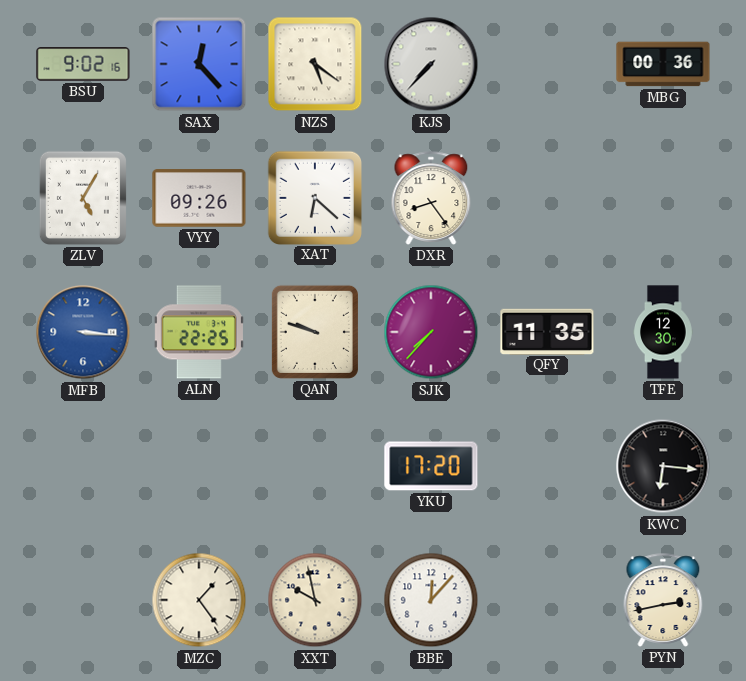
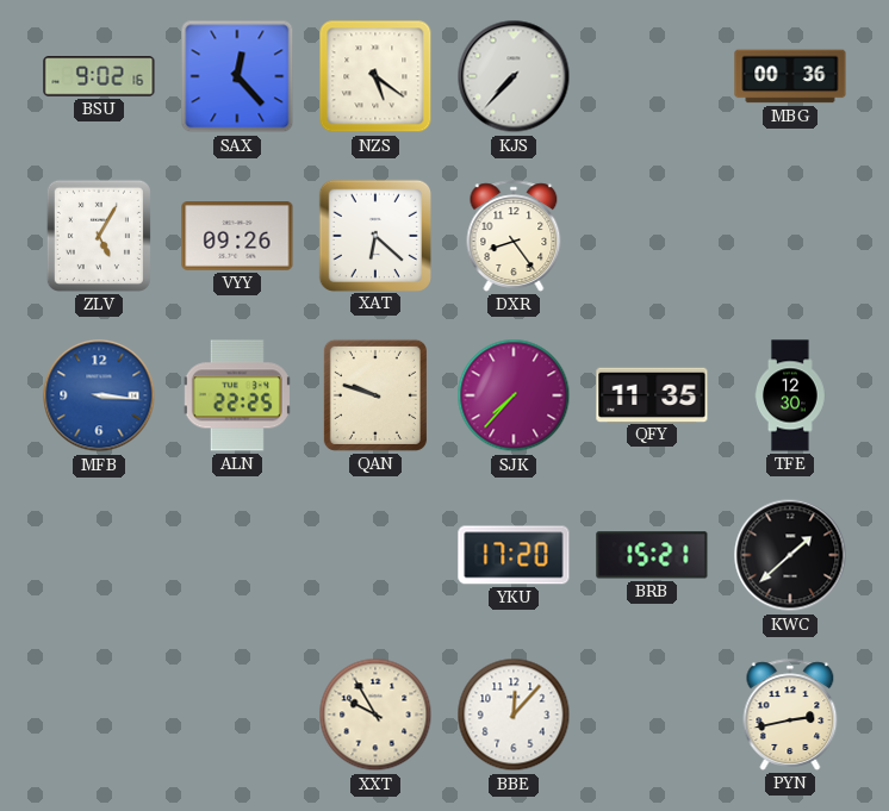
BRB: none -> 15:21 (652, 555)
KWC: 6:16 -> 1:38 (790, 555)
MZC: 1:24 -> none (199, 600)
XXT: 9:58 -> 9:55 (375, 715)
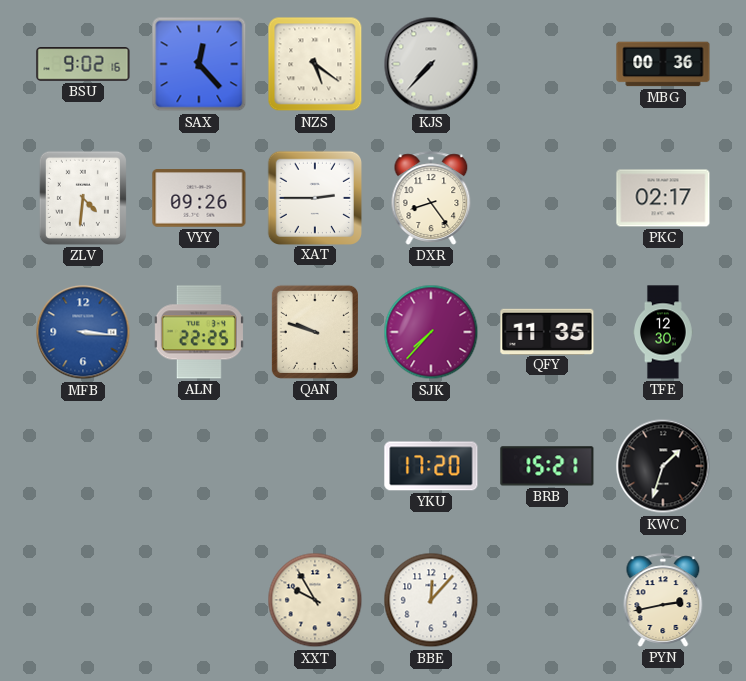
ZLV: 5:05 -> 4:31 (83, 198)
XAT: 6:22 -> 2:45 (314, 197)
PKC: none -> 02:17 (663, 198)
KWC: 1:38 -> 1:33 (663, 466)
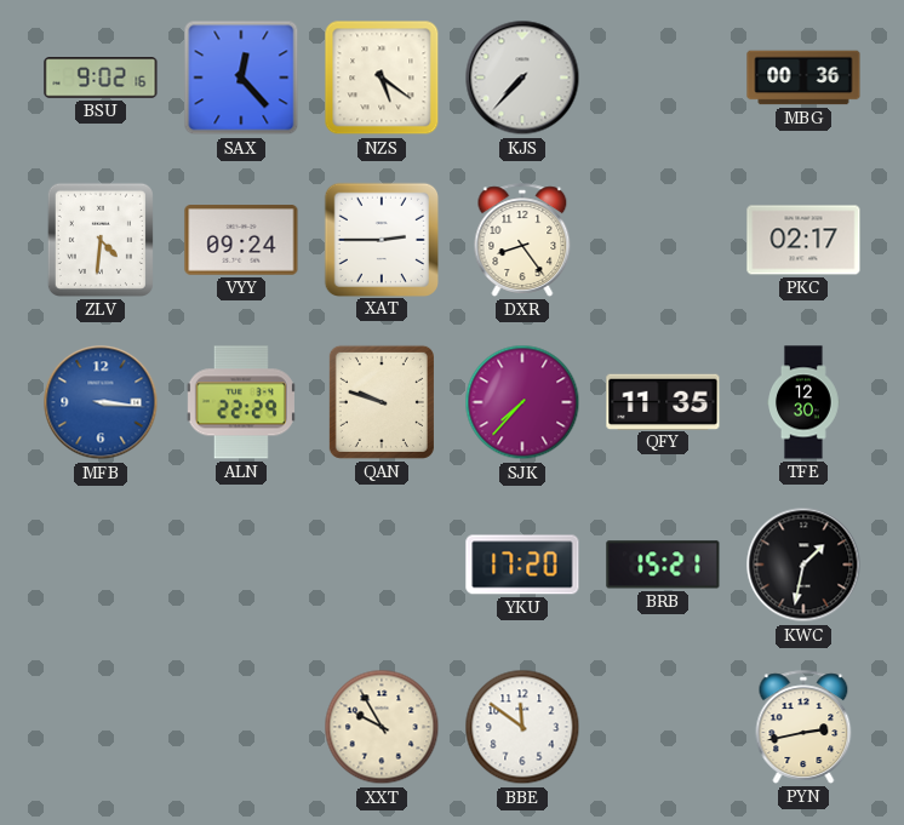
VYY: 09:26 -> 09:24 (241, 240)
ALN: 22:25 -> 22:29 (241, 402)
KWC: 1:33 -> 1:32 (803, 565)
BBE: 12:07 -> 11:51 (522, 727)
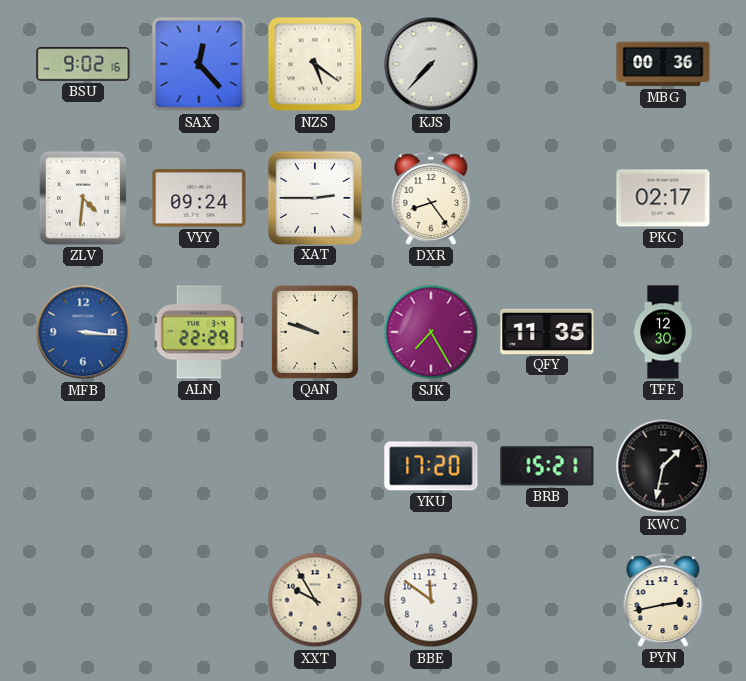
SJK: 7:37 -> 7:25 (431, 332)
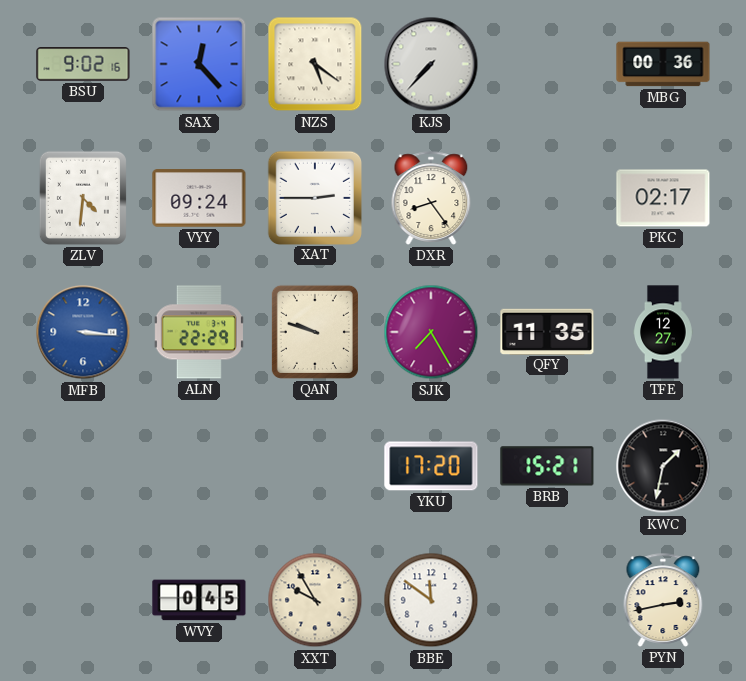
TFE: 12:30 -> 12:27 (663, 332)
WVY: none -> 0:45 (199, 600)
